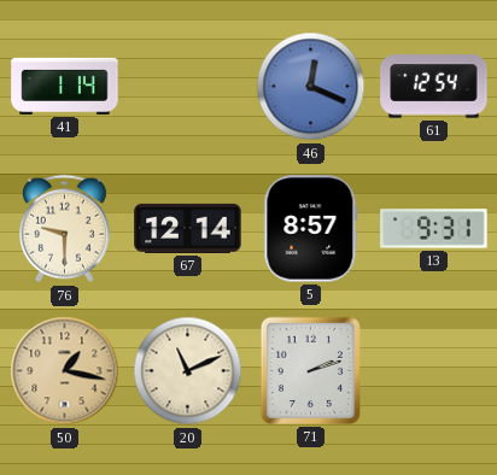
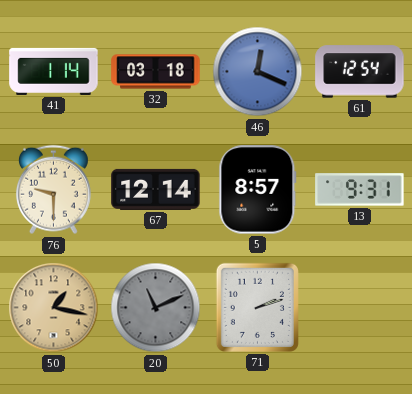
32: none -> 03:18 (156, 72)
20 dial: cream -> grey (156, 308)
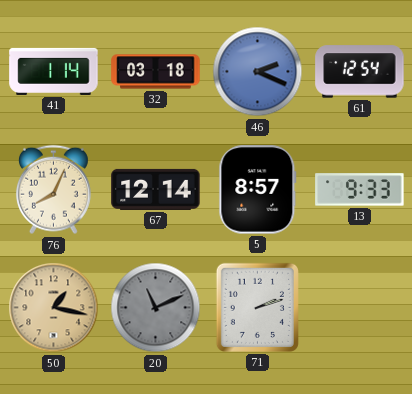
46: 12:19 -> 2:19 (258, 72)
76: 9:30 -> 8:04 (53, 190)
13: 9:31 -> 9:33 (360, 190)
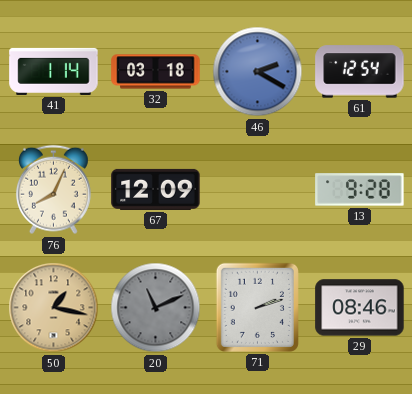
46: 2:19 -> 2:20 (258, 72)
67: 12:14 -> 12:09 (156, 189)
5: 8:57 -> none (258, 190)
13: 9:33 -> 9:28 (360, 190)
29: none -> 08:46 (360, 308)
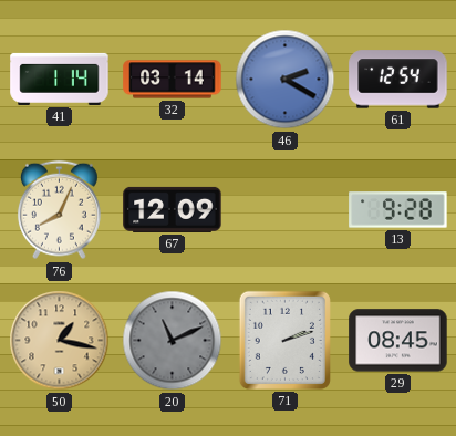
32: 03:18 -> 03:14 (173, 80)
29: 08:46 -> 08:45 (398, 341)
